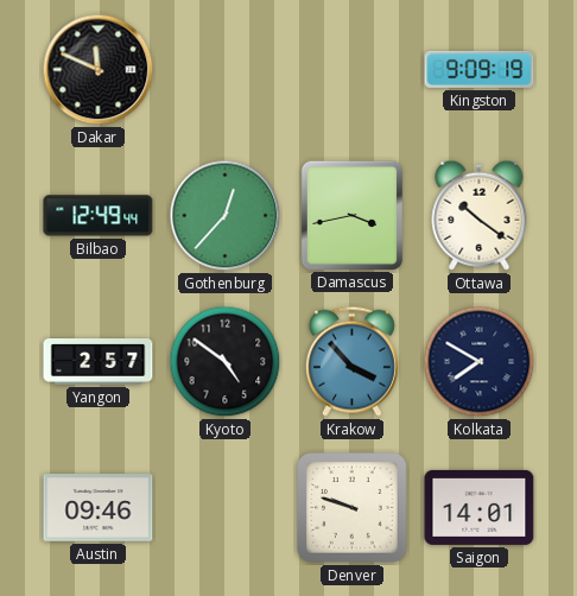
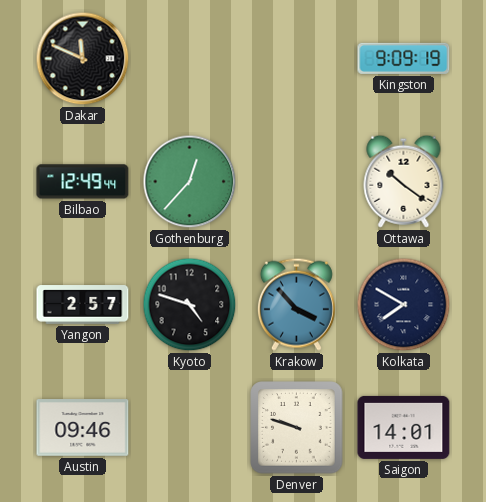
Damascus: 3:43 -> none (351, 215)
Kyoto: 4:51 -> 4:48 (190, 305)
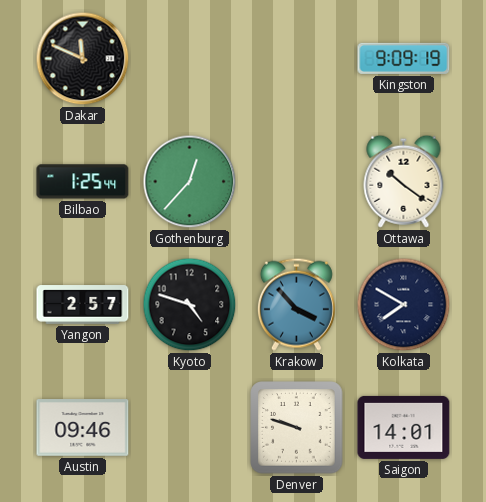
Bilbao: 12:49 -> 1:25 (83, 182)
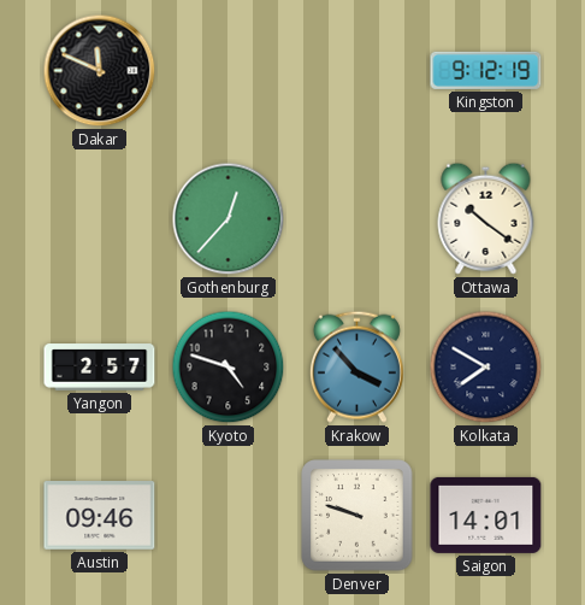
Kingston: 9:09 -> 9:12 (486, 70)
Bilbao: 1:25 -> none (83, 182)
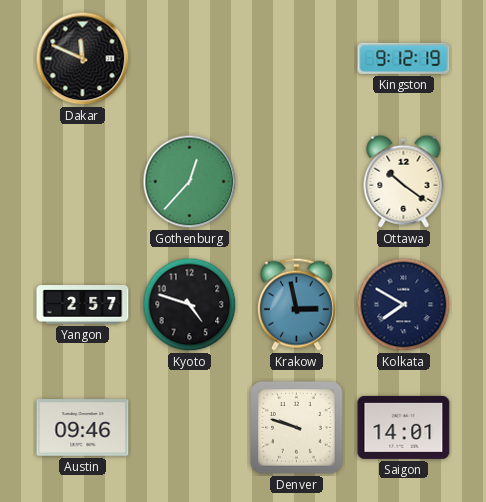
Krakow: 3:53 -> 2:58 (296, 304)
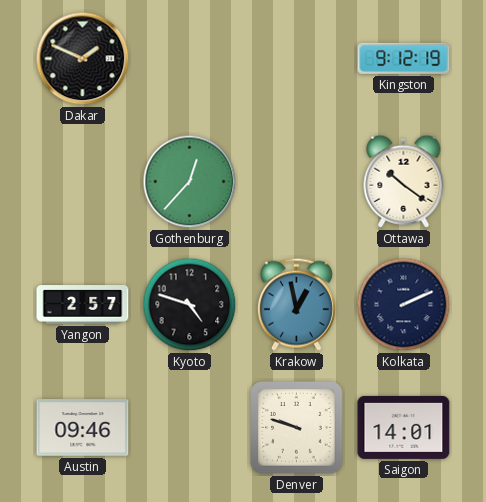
Dakar: 11:49 -> 1:49 (83, 59)
Krakow: 2:58 -> 12:58 (296, 304)
Kolkata: 7:50 -> 2:11 (404, 305)
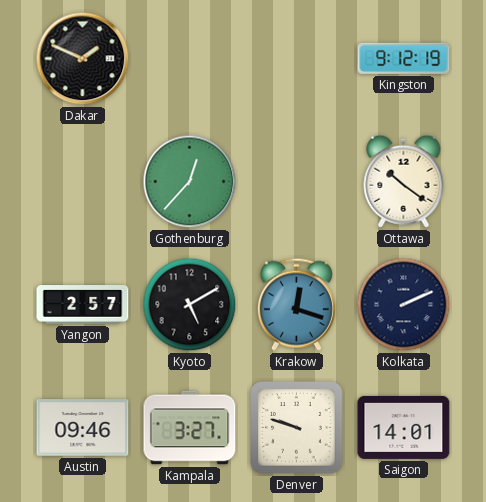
Kyoto: 4:48 -> 5:10 (190, 305)
Krakow: 12:58 -> 12:18 (296, 304)
Kampala: none -> 3:27 (190, 428)
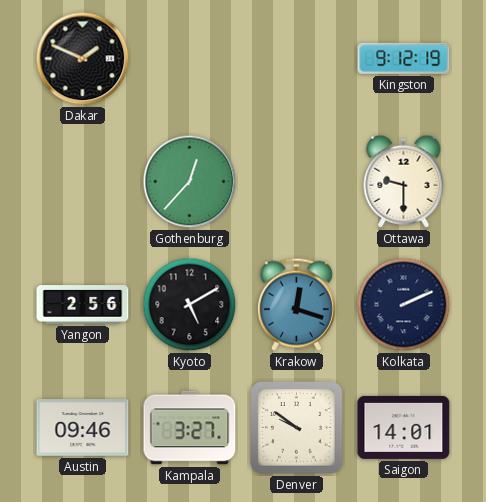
Ottawa: 10:21 -> 9:30 (404, 181)
Yangon: 2:57 -> 2:56 (83, 305)
Denver: 9:48 -> 9:51 (297, 428)
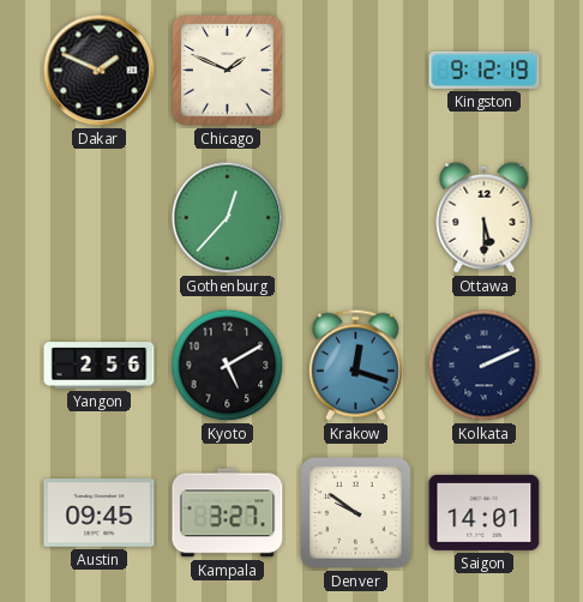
Chicago: none -> 1:49 (228, 71)
Ottawa: 9:30 -> 5:30 (485, 217)
Austin: 09:46 -> 09:45 (100, 513)
